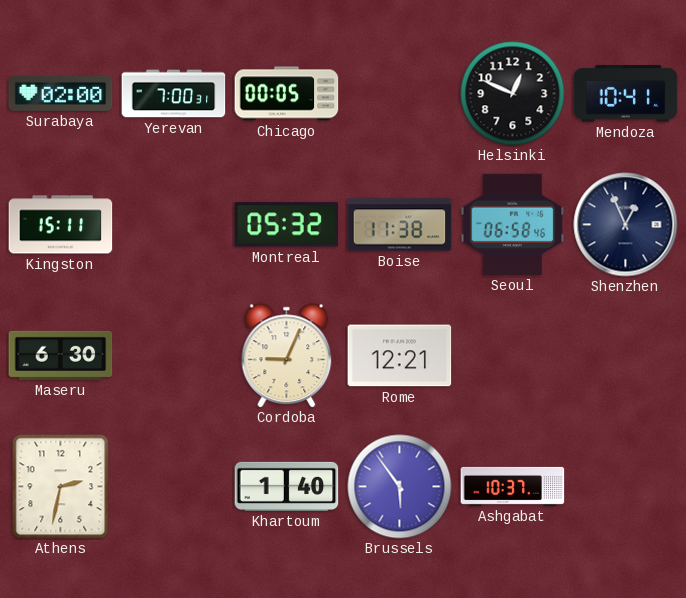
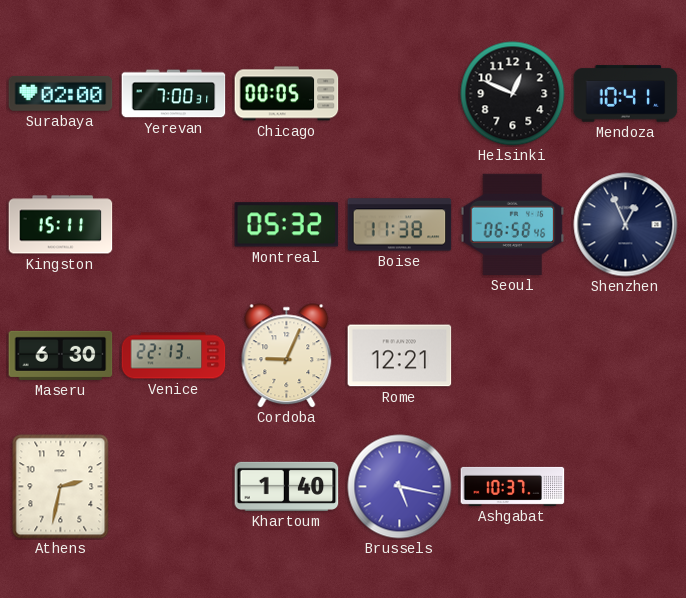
Venice: none -> 22:13 (174, 356)
Brussels: 5:54 -> 5:17 (400, 487)
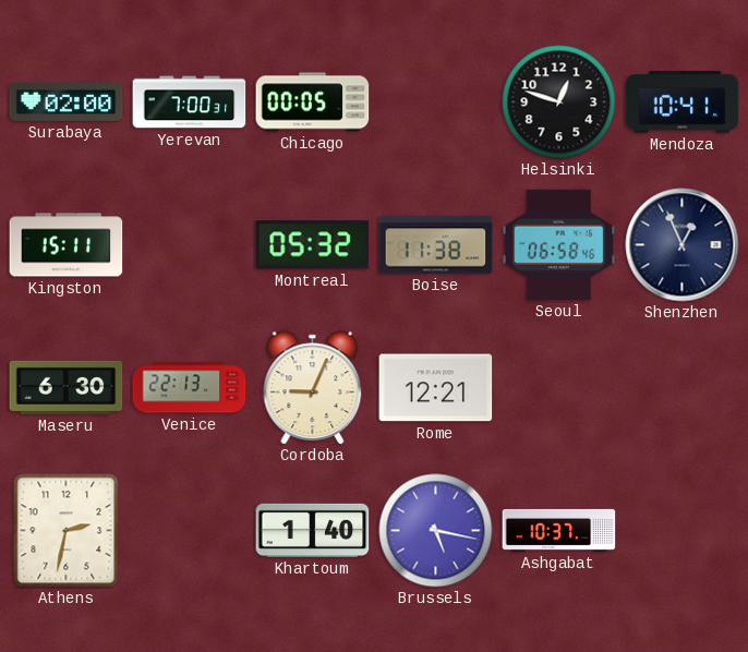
Helsinki: 12:49 -> 12:48 (559, 102)
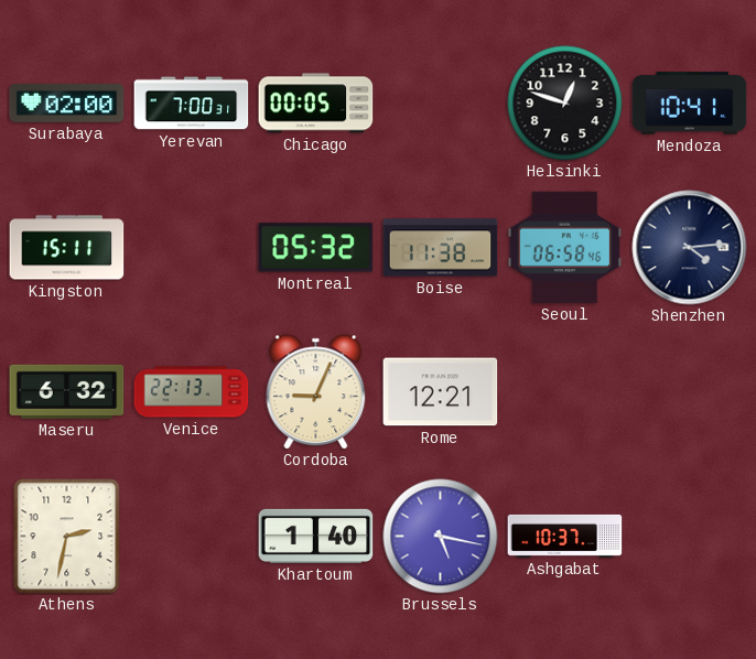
Shenzhen: 12:56 -> 4:14 (690, 248)
Maseru: 6:30 -> 6:32 (67, 391)
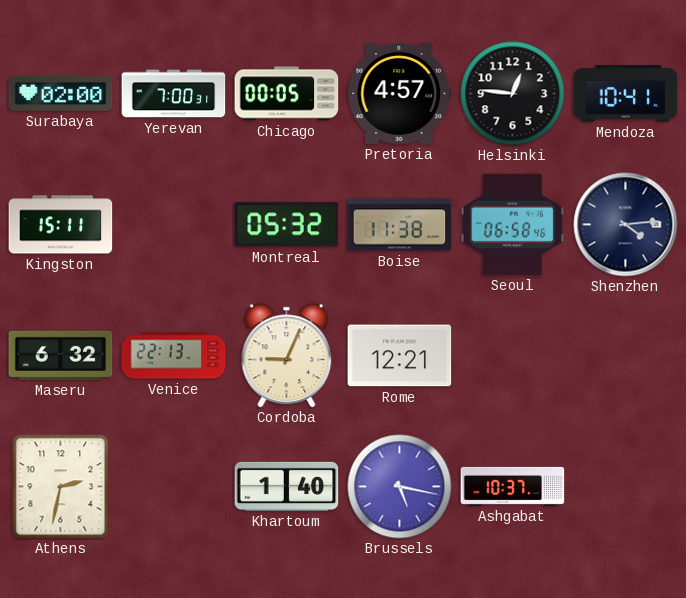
Pretoria: none -> 4:57 (400, 93)
Helsinki: 12:48 -> 12:46 (513, 94)
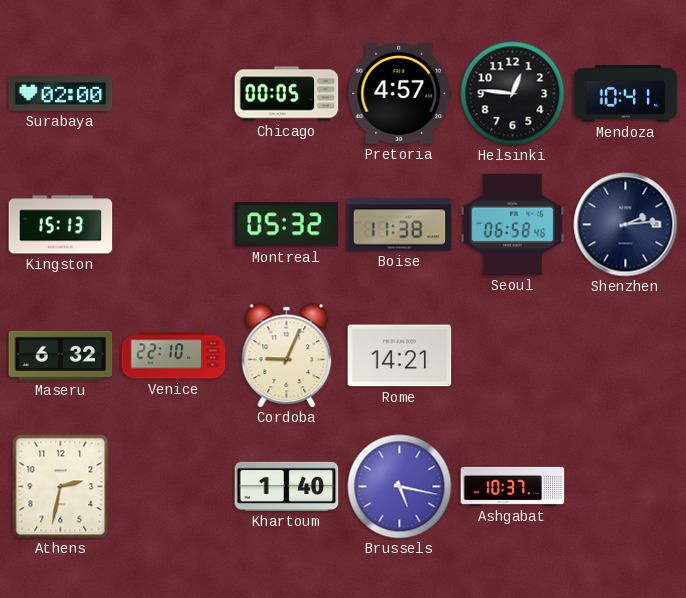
Yerevan: 7:00 -> none (174, 94)
Kingston: 15:11 -> 15:13 (61, 225)
Shenzhen: 4:14 -> 2:14 (626, 225)
Venice: 22:13 -> 22:10 (174, 356)
Rome: 12:21 -> 14:21 (400, 356)
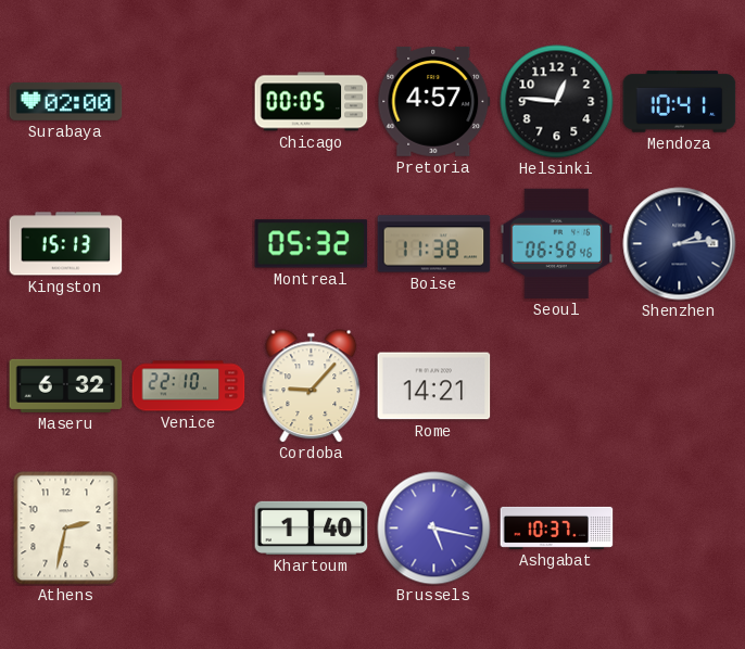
Cordoba: 9:04 -> 9:07 (312, 386)
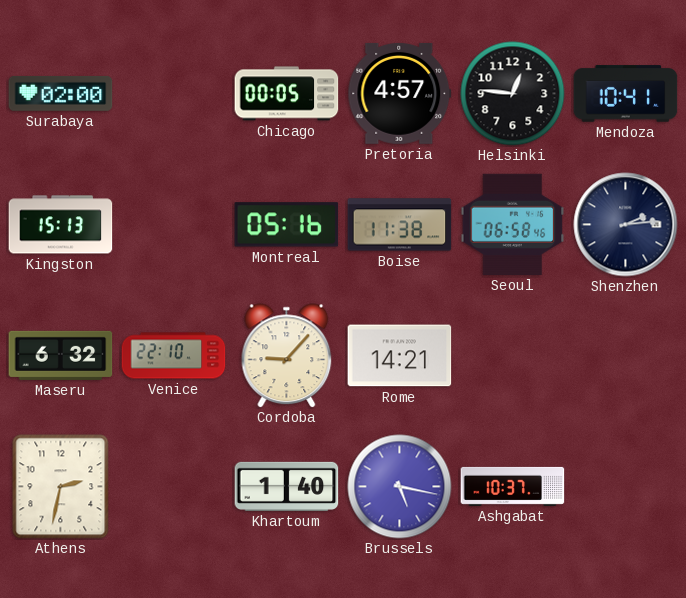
Montreal: 05:32 -> 05:16 (287, 225)
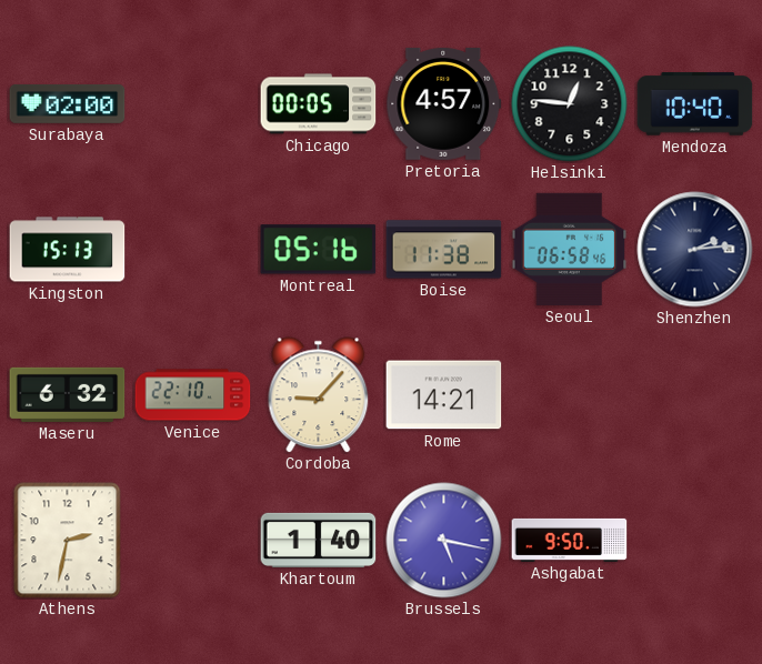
Mendoza: 10:41 -> 10:40 (695, 104)
Ashgabat: 10:37 -> 9:50 (570, 540)
